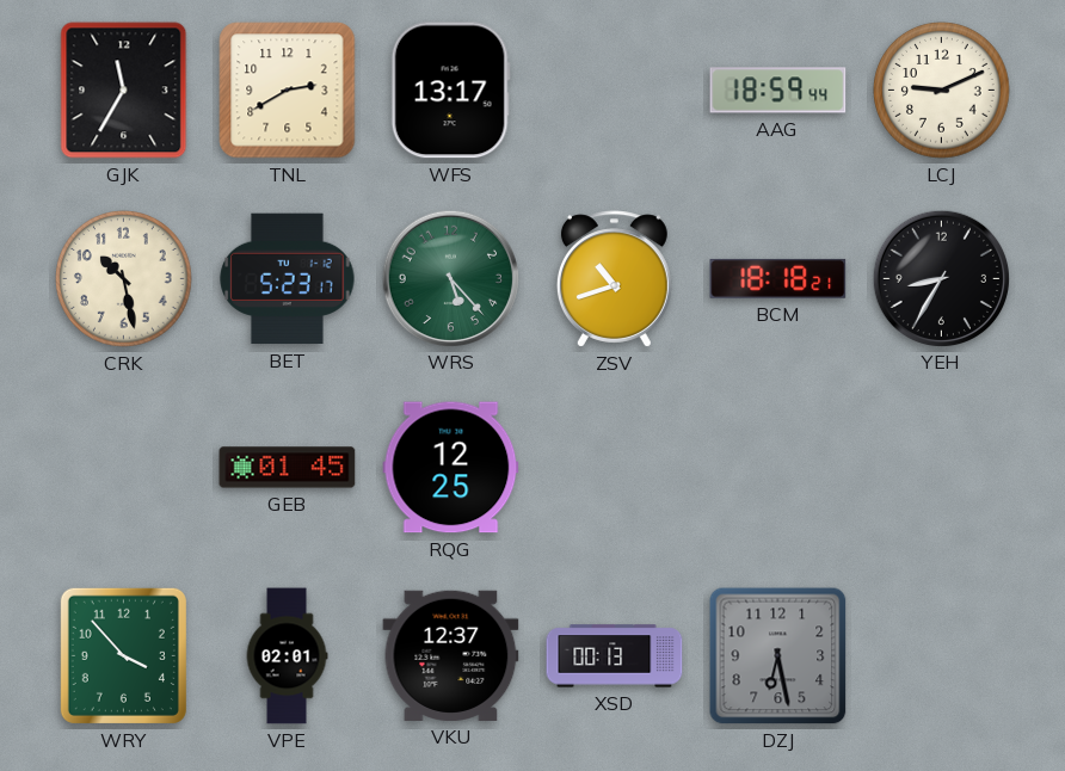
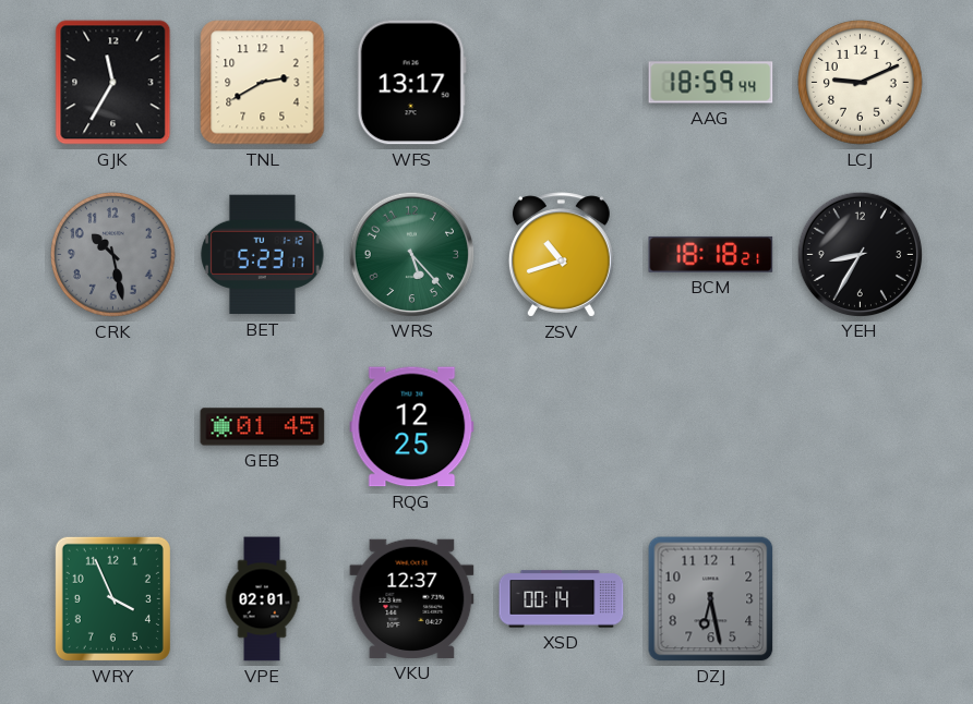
CRK dial: cream -> grey (113, 255)
WRY: 3:53 -> 3:56 (112, 598)
XSD: 00:13 -> 00:14 (562, 599)
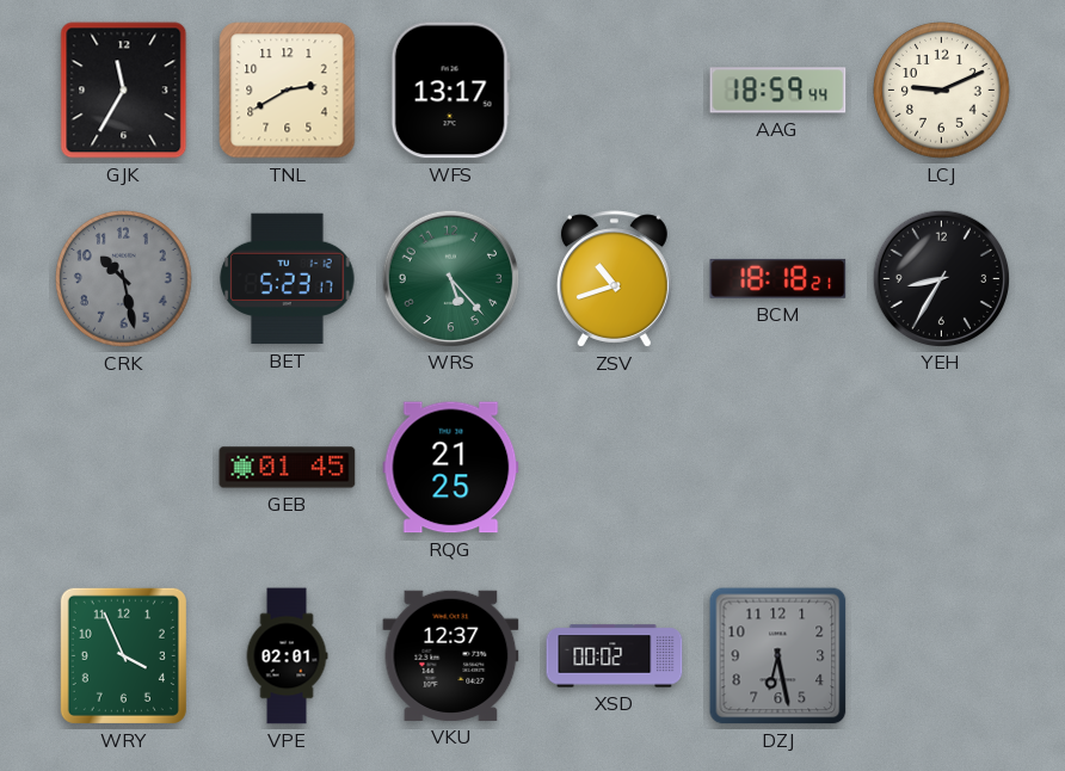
RQG: 12:25 -> 21:25 (451, 468)
XSD: 00:14 -> 00:02 (615, 656)
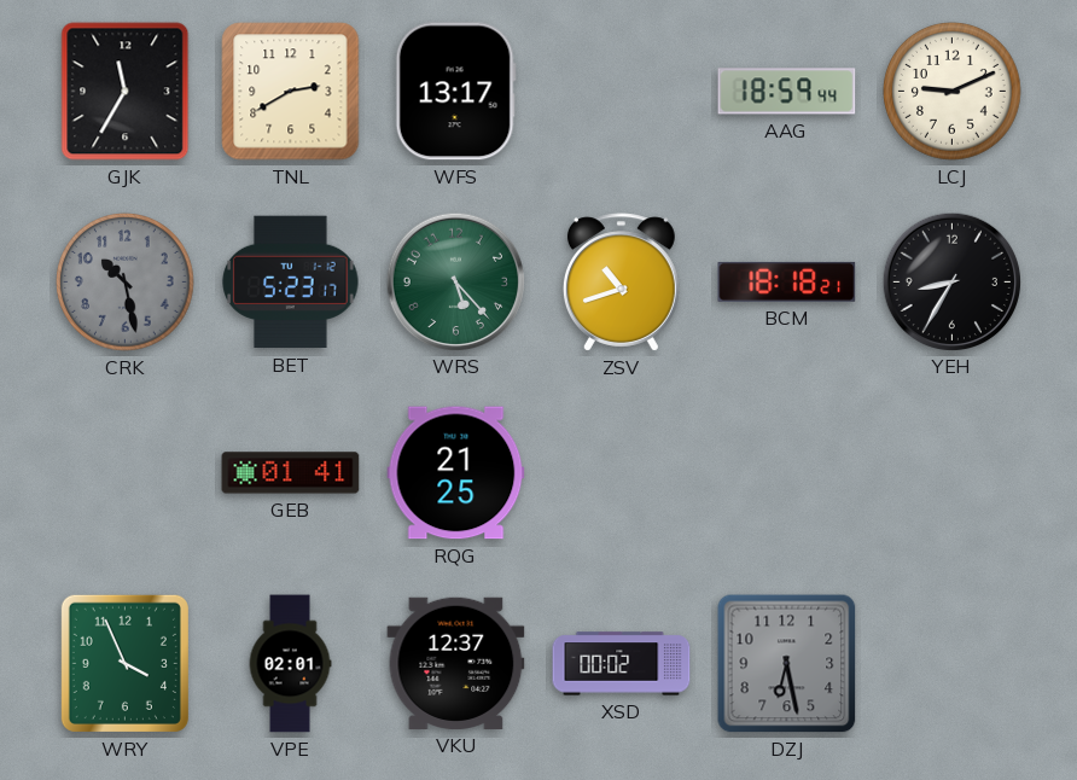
GEB: 01:45 -> 01:41 (291, 473)
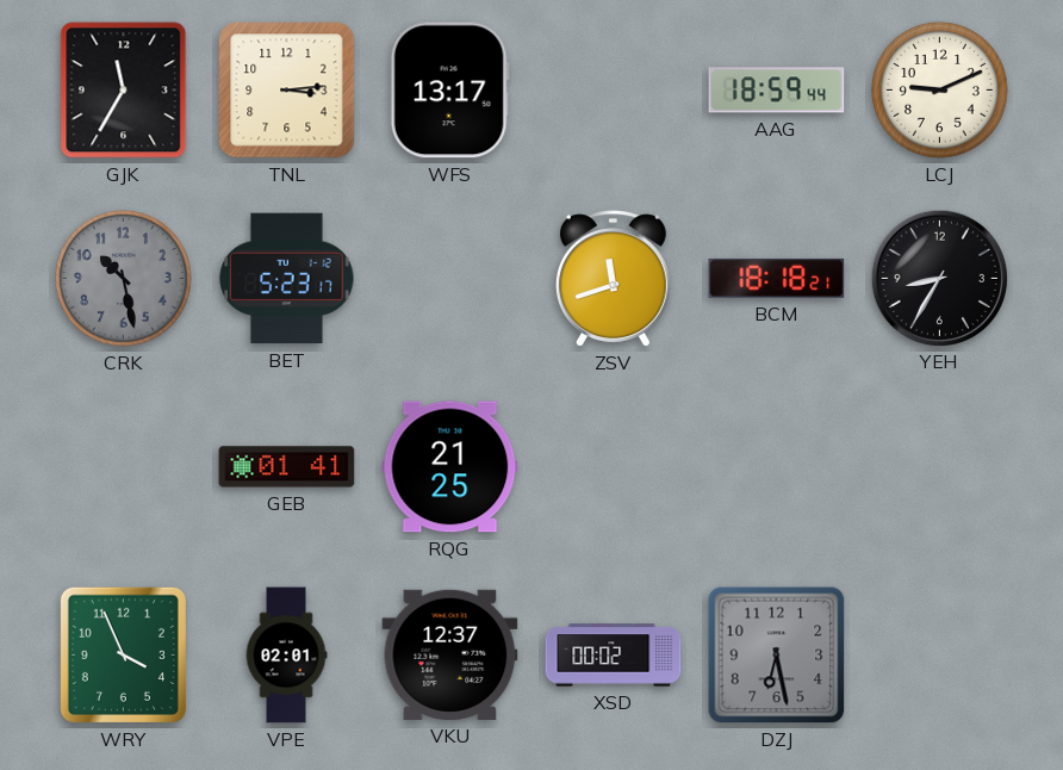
TNL: 2:40 -> 3:14 (287, 91)
WRS: 5:23 -> none (455, 281)
ZSV: 10:42 -> 11:42 (613, 279)
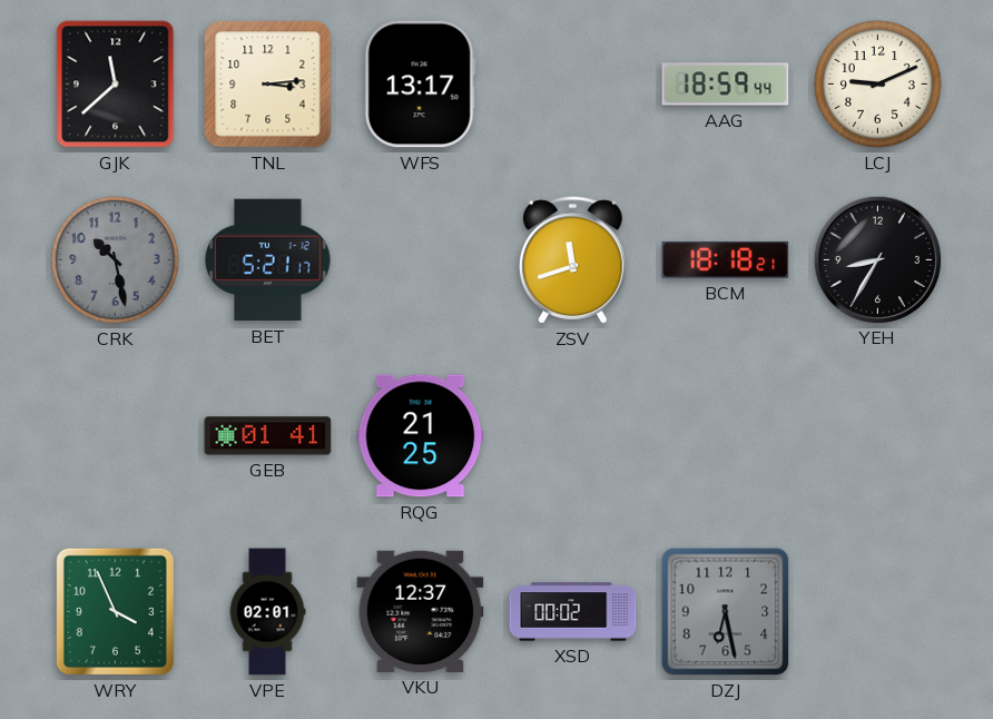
GJK: 11:35 -> 11:38 (116, 85)
BET: 5:23 -> 5:21 (268, 260)
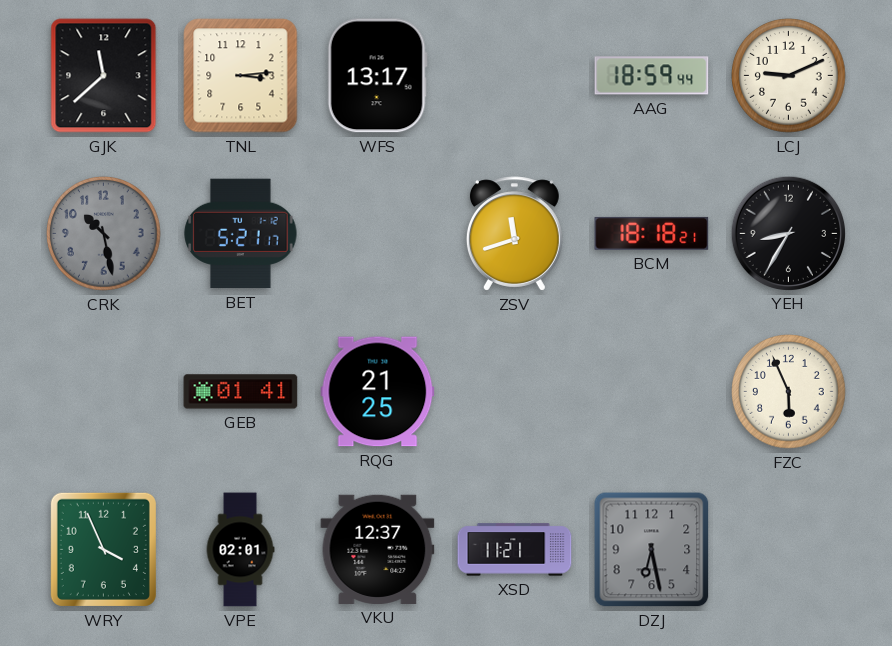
FZC: none -> 5:56 (789, 392)
XSD: 00:02 -> 11:21 (515, 550)
